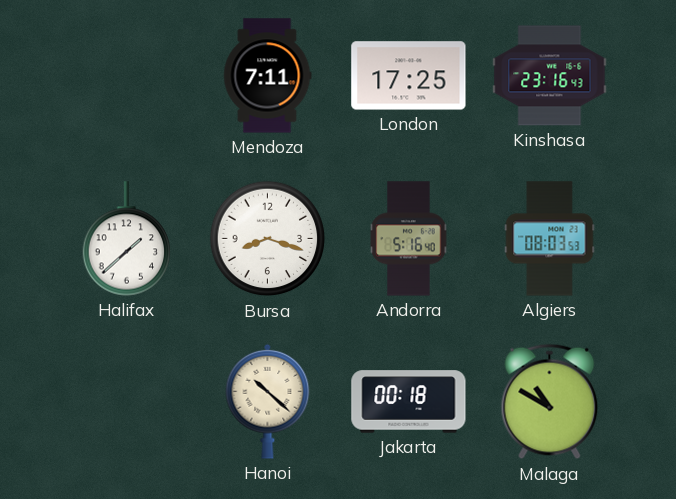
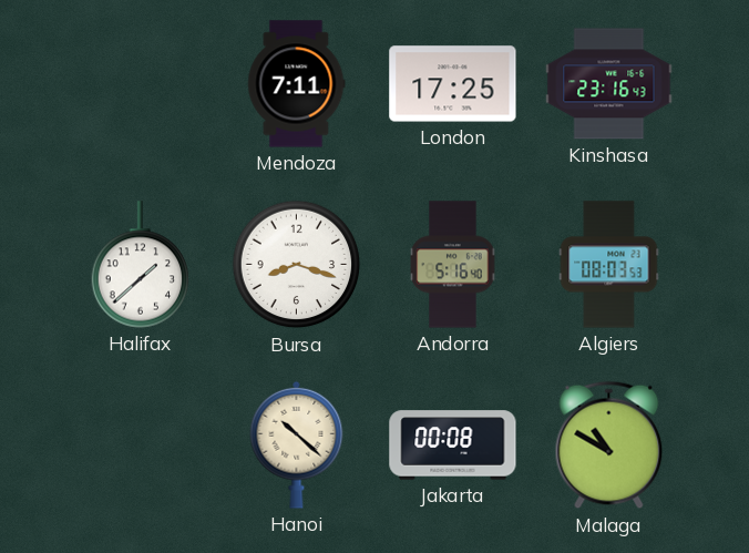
Jakarta: 00:18 -> 00:08 (453, 446)
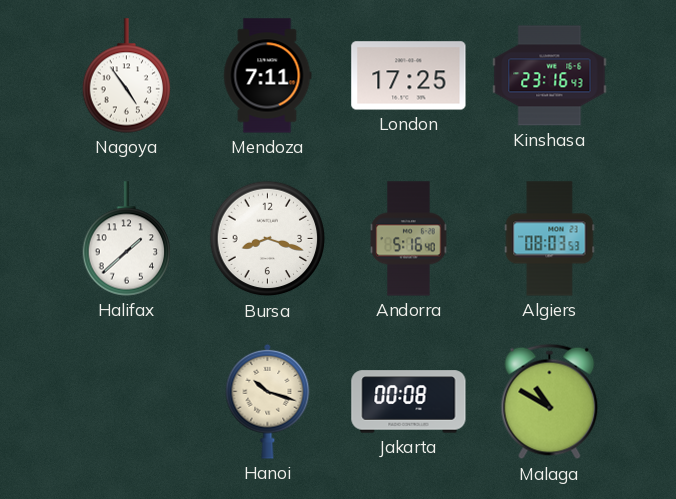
Nagoya: none -> 4:54 (127, 76)
Hanoi: 10:22 -> 10:18 (268, 401)
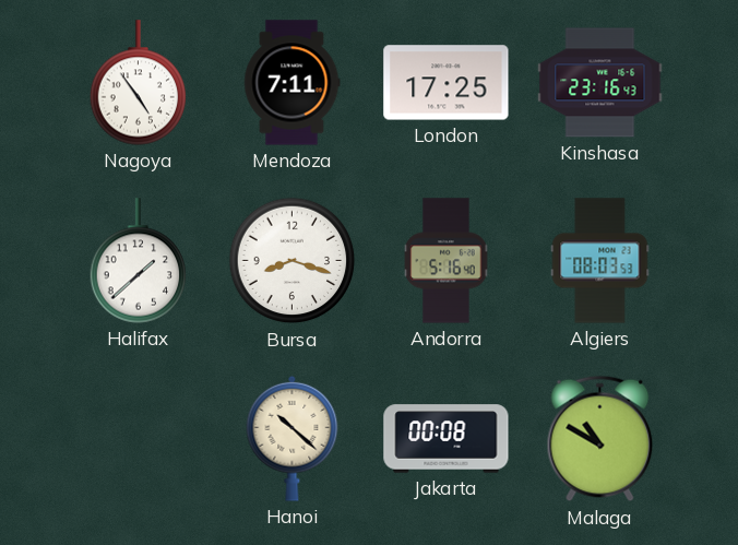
Hanoi: 10:18 -> 10:22 (293, 438)
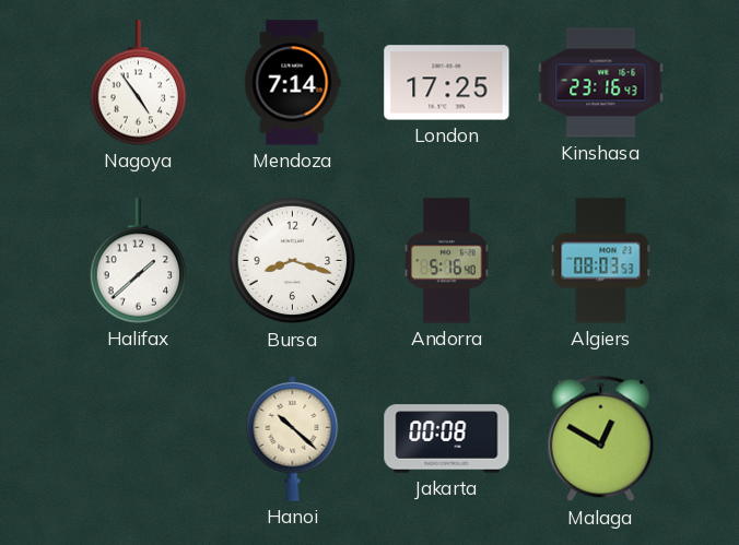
Mendoza: 7:11 -> 7:14 (292, 83)
Malaga: 10:50 -> 12:50 (601, 439)
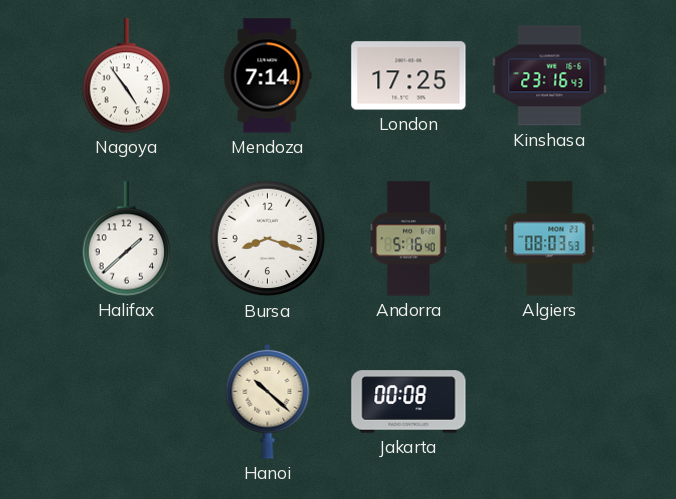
Malaga: 12:50 -> none (601, 439)
